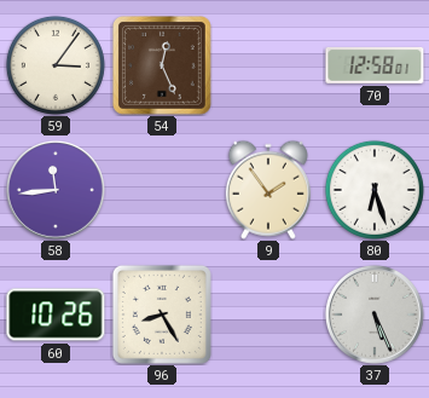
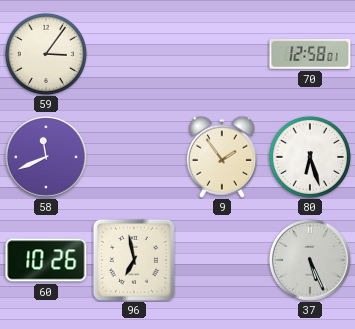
54: 12:26 -> none (163, 67)
58: 11:44 -> 11:41 (46, 157)
96: 8:25 -> 6:58 (134, 260)
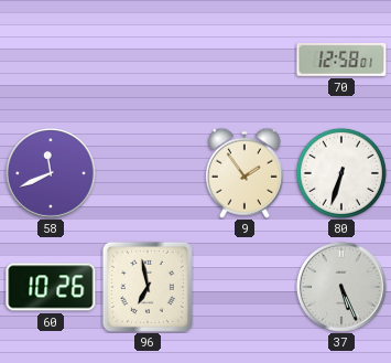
59: 3:06 -> none (46, 54)
80: 6:27 -> 6:33 (341, 173)
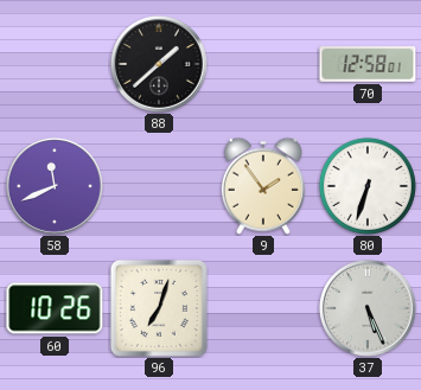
88: none -> 1:38 (159, 64)
96: 6:58 -> 7:03 (159, 308)
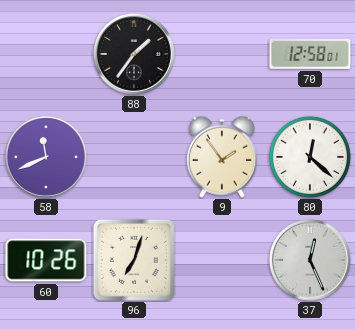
88: 1:38 -> 1:36 (134, 54)
80: 6:33 -> 12:22 (310, 157)
37: 5:26 -> 12:26 (310, 260)
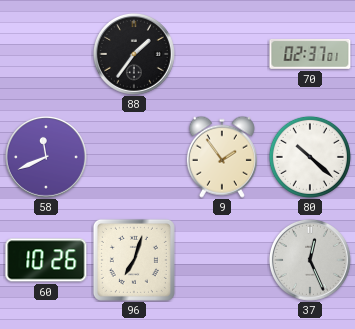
70: 12:58 -> 02:37 (310, 54)
80: 12:22 -> 10:22 (310, 157)
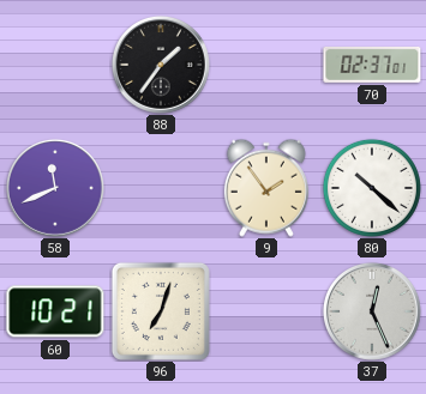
60: 10:26 -> 10:21 (55, 311)
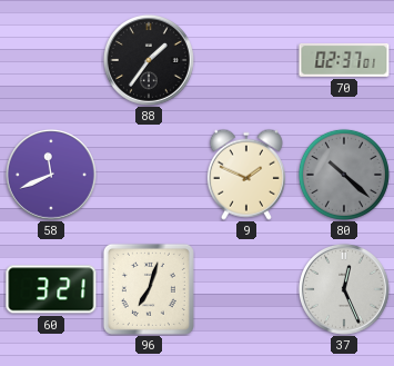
9: 1:54 -> 1:49 (246, 175)
80 dial: white -> grey (344, 175)
60: 10:21 -> 3:21 (51, 289)
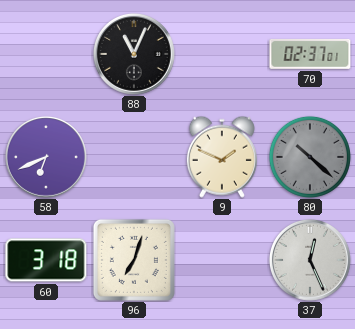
88: 1:36 -> 11:04 (134, 54)
58: 11:41 -> 6:41 (46, 157)
60: 3:21 -> 3:18 (46, 260)
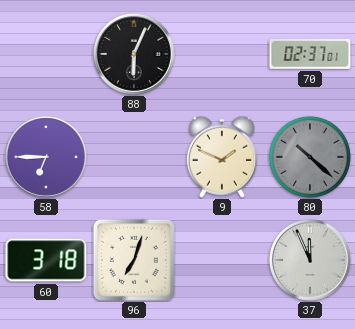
88: 11:04 -> 6:04 (134, 54)
58: 6:41 -> 6:45 (46, 157)
37: 12:26 -> 11:56 (310, 260)
